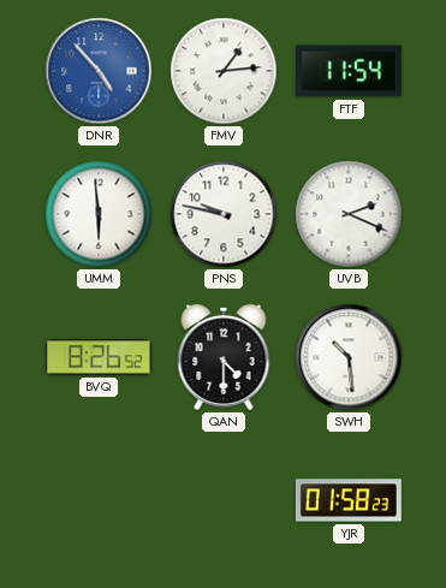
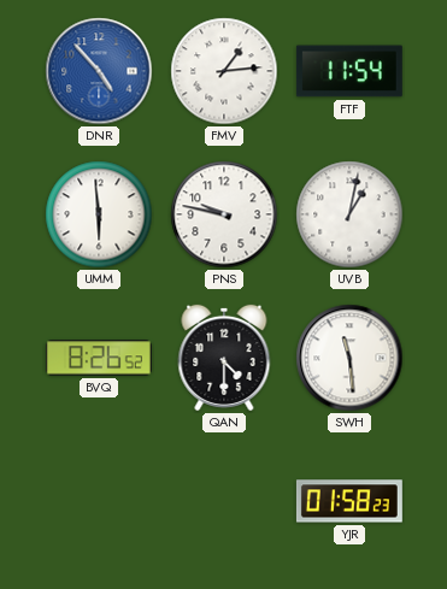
UVB: 2:19 -> 1:02 (349, 214)
SWH: 10:29 -> 11:29 (349, 358)
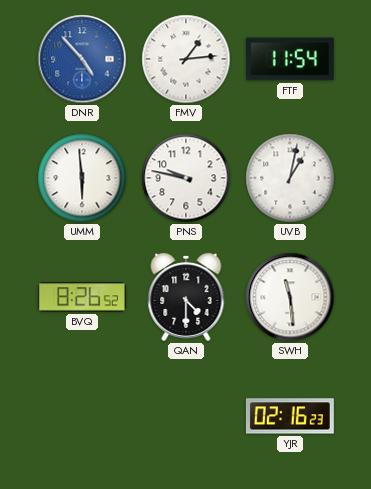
YJR: 01:58 -> 02:16 (290, 416)
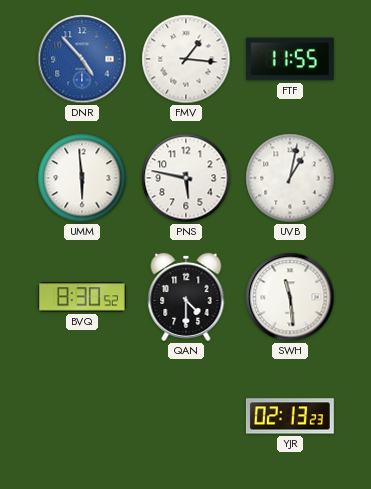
FMV: 1:14 -> 1:16 (186, 59)
FTF: 11:54 -> 11:55 (290, 59)
PNS: 9:47 -> 5:47 (186, 178)
BVQ: 8:26 -> 8:30 (82, 297)
YJR: 02:16 -> 02:13 (290, 416)
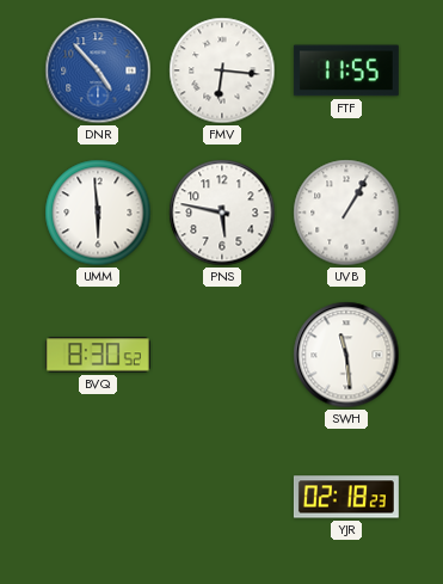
FMV: 1:16 -> 6:16 (222, 70)
UVB: 1:02 -> 1:05 (346, 213)
QAN: 4:30 -> none (186, 297)
YJR: 02:13 -> 02:18 (346, 497)
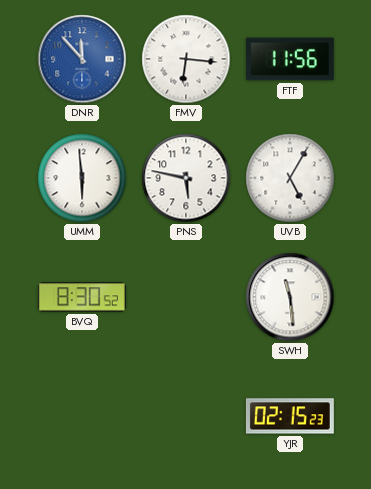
DNR: 4:53 -> 11:53 (82, 59)
FTF: 11:55 -> 11:56 (290, 59)
UVB: 1:05 -> 5:05 (290, 178)
YJR: 02:18 -> 02:15 (290, 416)
